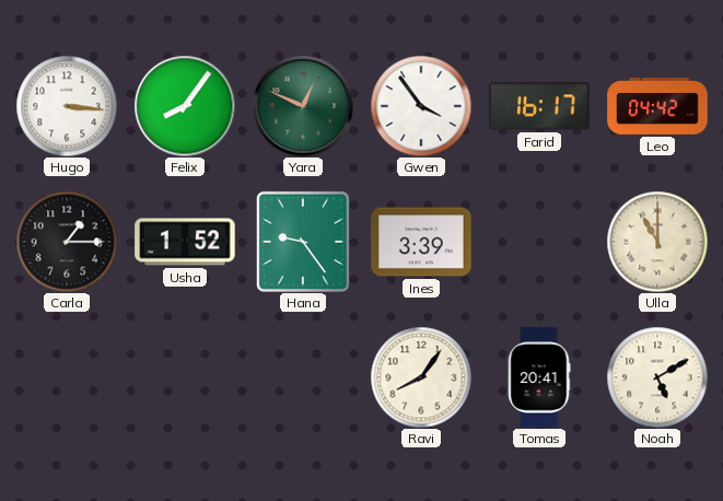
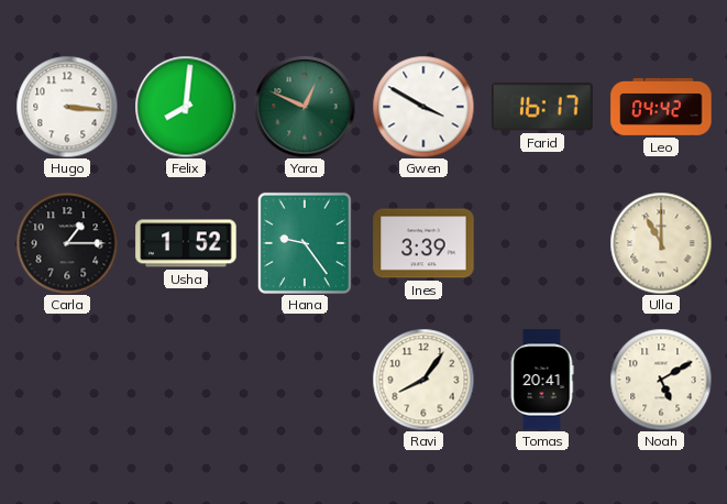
Felix: 8:06 -> 8:01 (186, 107)
Gwen: 3:54 -> 3:50 (423, 107)
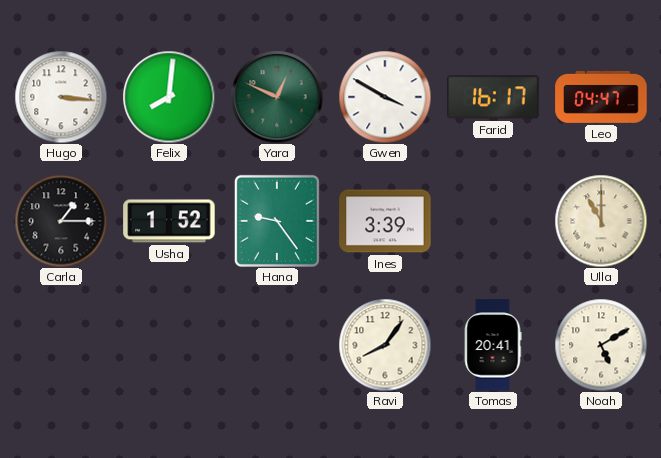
Leo: 04:42 -> 04:47 (601, 98)
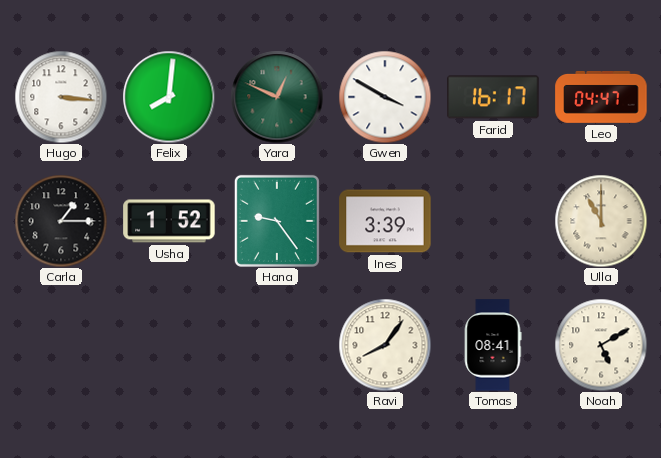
Tomas: 20:41 -> 08:41 (493, 345)
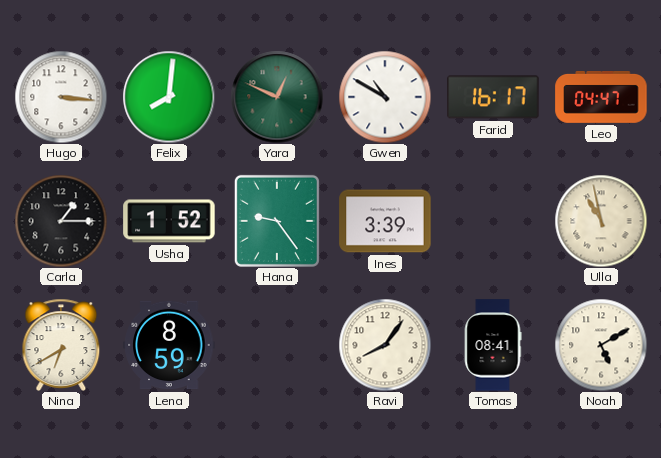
Gwen: 3:50 -> 10:50 (385, 97)
Ulla: 11:00 -> 10:58 (601, 221)
Nina: none -> 6:40 (61, 345)
Lena: none -> 8:59 (169, 345)
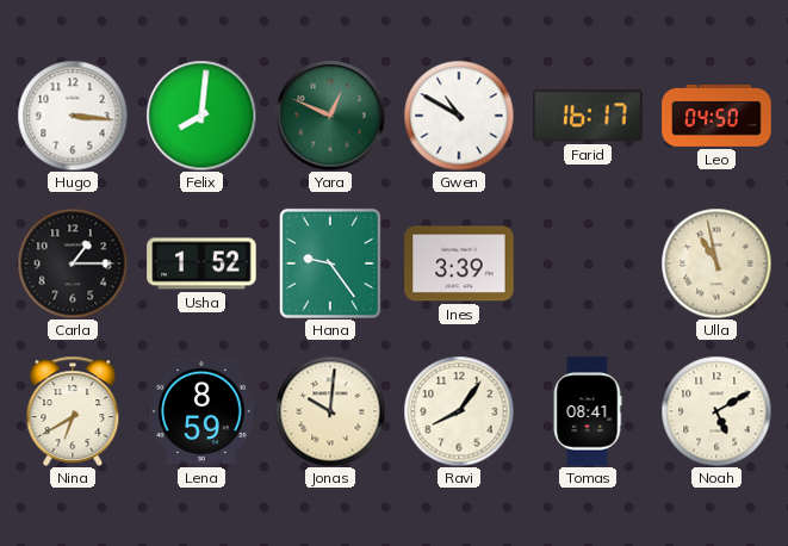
Leo: 04:47 -> 04:50 (716, 117)
Jonas: none -> 10:01 (330, 411)
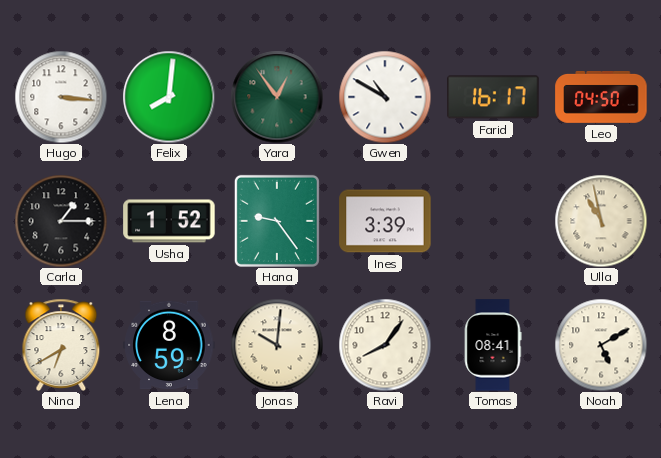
Yara: 12:49 -> 12:54 (277, 97)
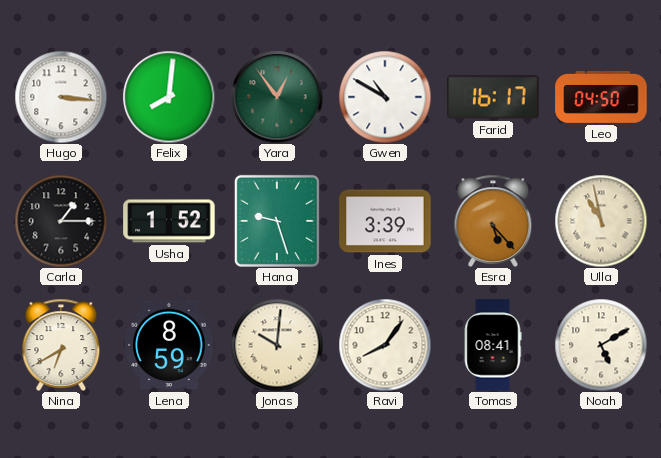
Hana: 9:24 -> 9:27 (277, 221)
Esra: none -> 5:23 (493, 221)
